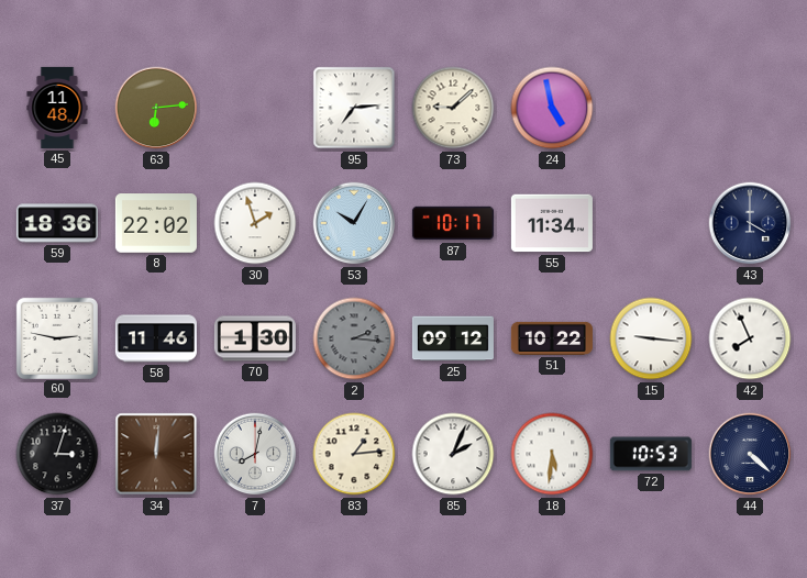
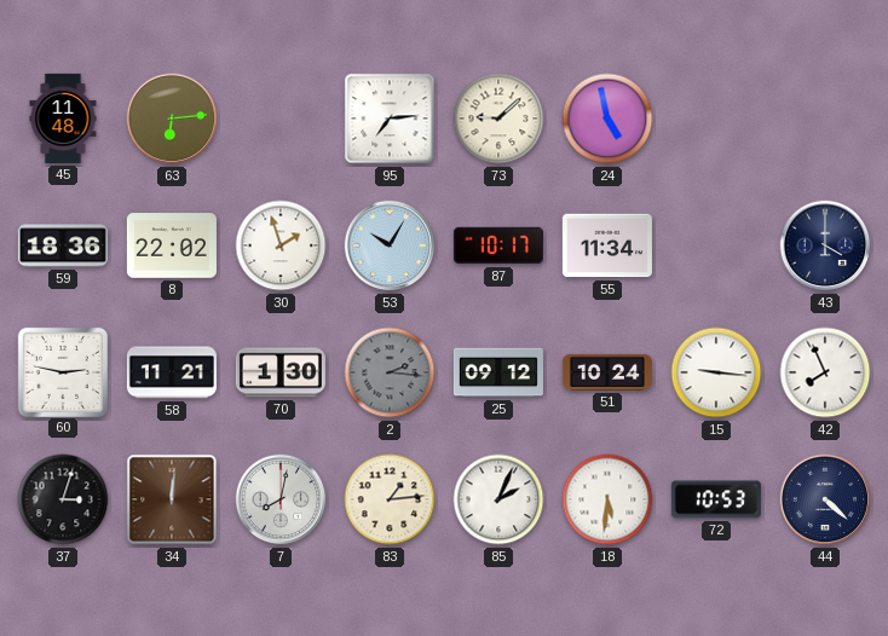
58: 11:46 -> 11:21 (172, 372)
51: 10:22 -> 10:24 (607, 372)
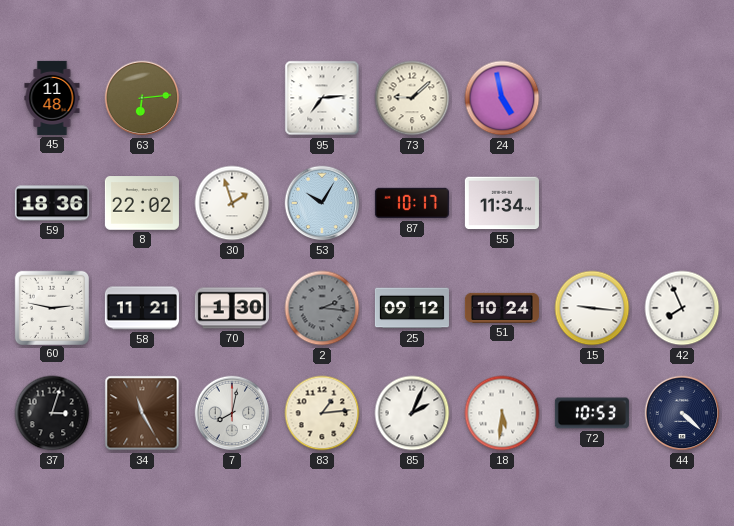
43: 4:00 -> none (825, 245)
34: 12:01 -> 11:25 (142, 413)
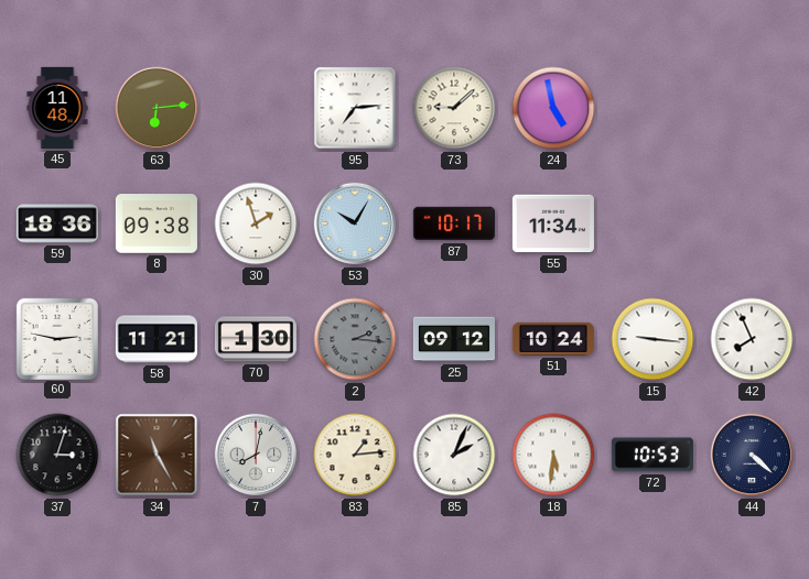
8: 22:02 -> 09:38 (157, 223)
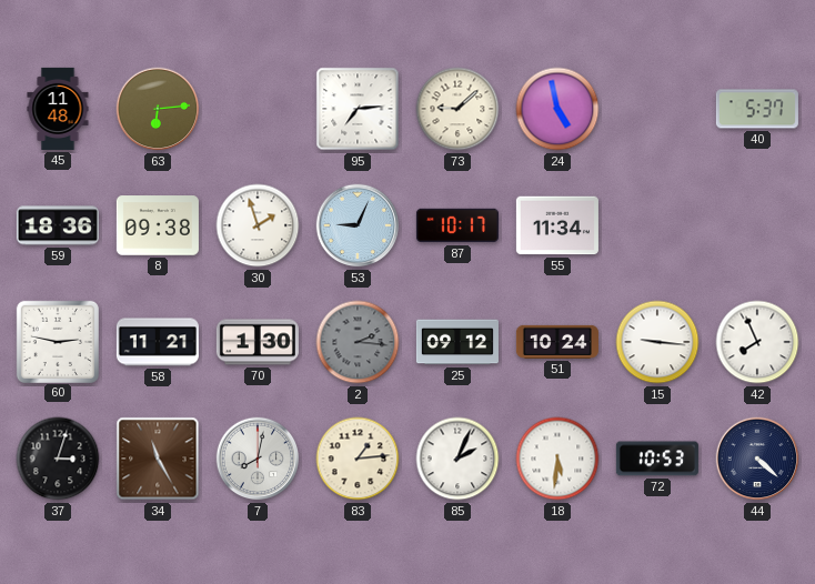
40: none -> 5:37 (757, 109)
53: 10:05 -> 9:04 (358, 225)
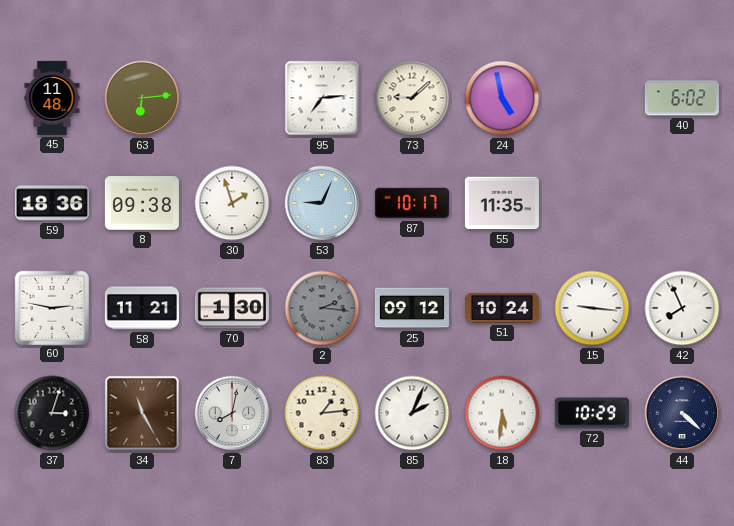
40: 5:37 -> 6:02 (682, 98)
55: 11:34 -> 11:35 (502, 203)
72: 10:53 -> 10:29 (592, 413)
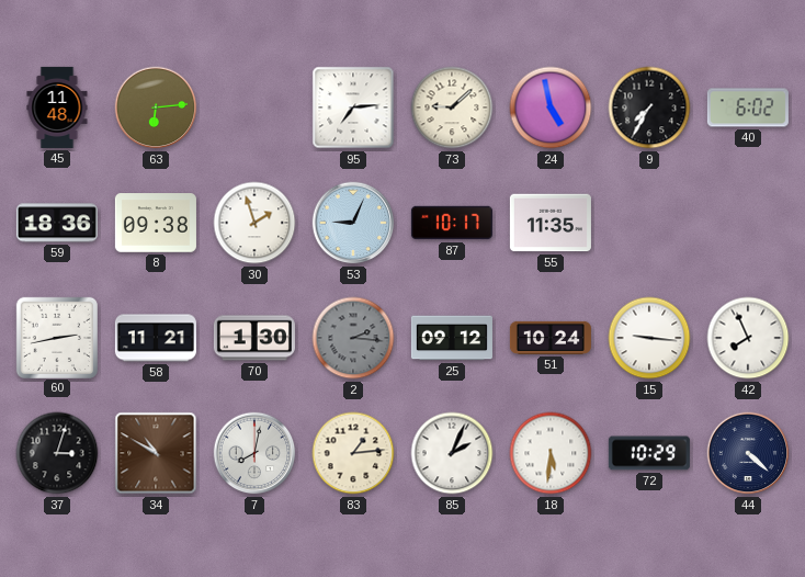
9: none -> 7:35 (649, 108)
60: 2:47 -> 2:43 (56, 337)
34: 11:25 -> 10:50 (156, 453)
